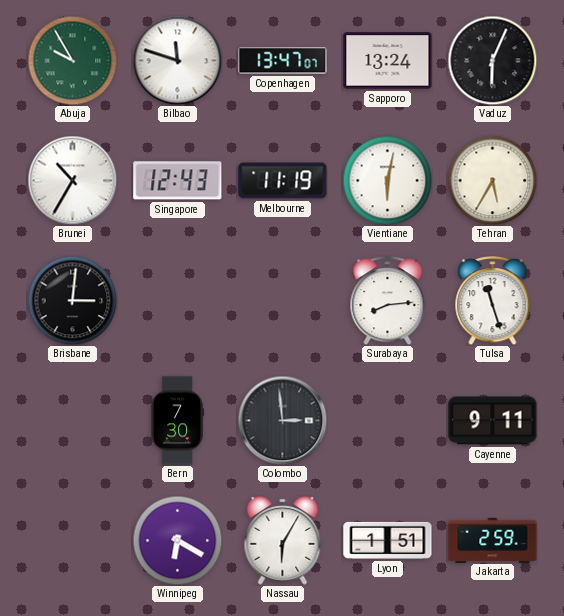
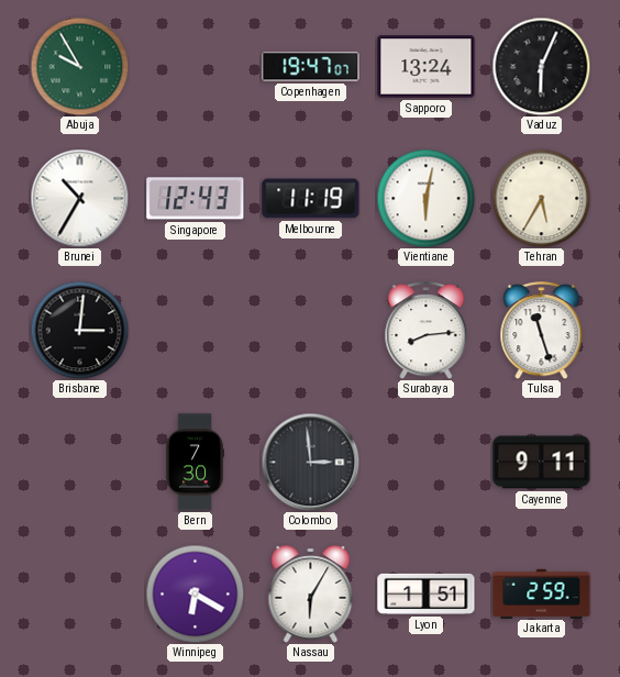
Bilbao: 11:48 -> none (177, 60)
Copenhagen: 13:47 -> 19:47 (311, 67)
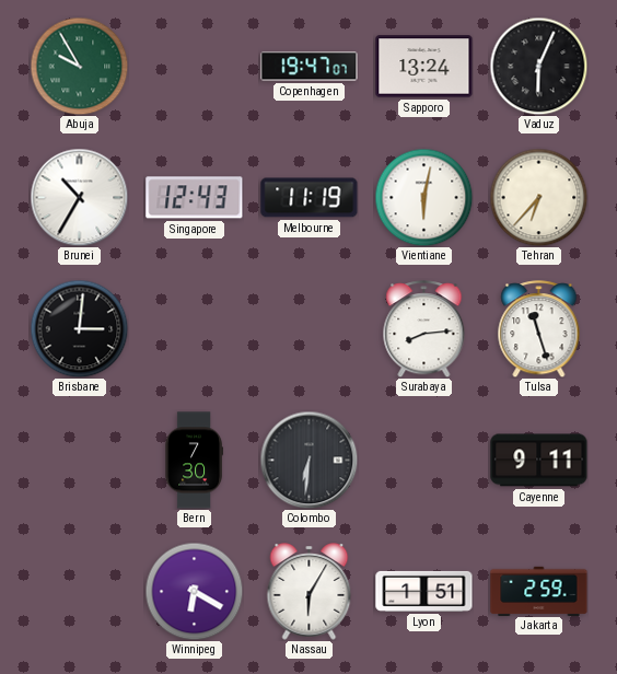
Tehran: 5:35 -> 6:37 (538, 197)
Colombo: 2:59 -> 6:31 (308, 460)
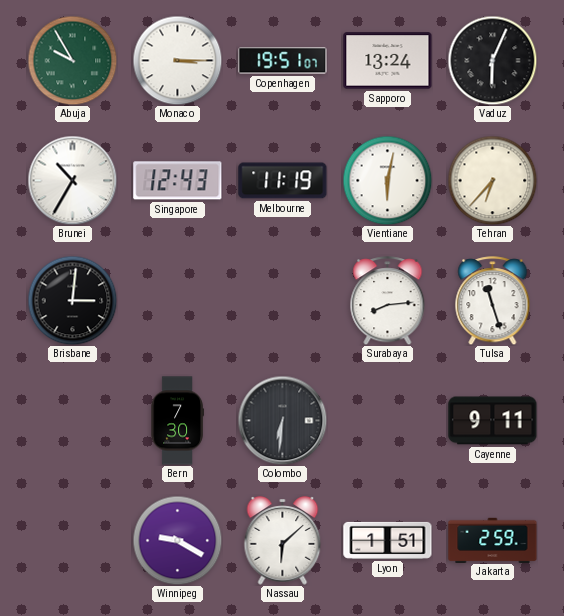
Monaco: none -> 3:15 (177, 60)
Copenhagen: 19:47 -> 19:51 (283, 61)
Winnipeg: 6:20 -> 9:20 (177, 540)
Nassau: 6:05 -> 6:08 (283, 541)
